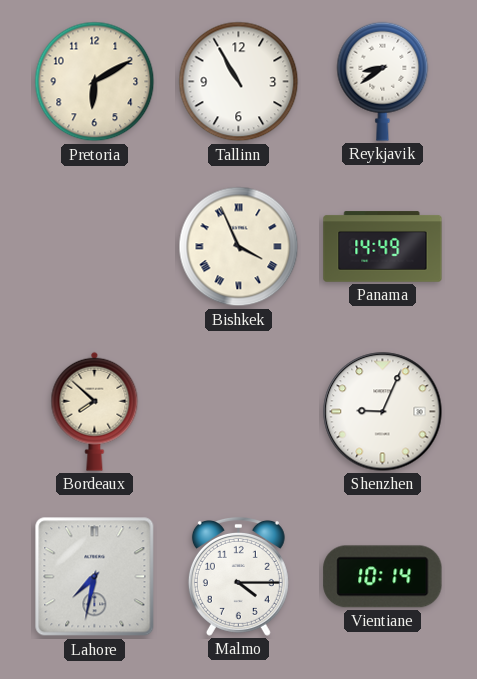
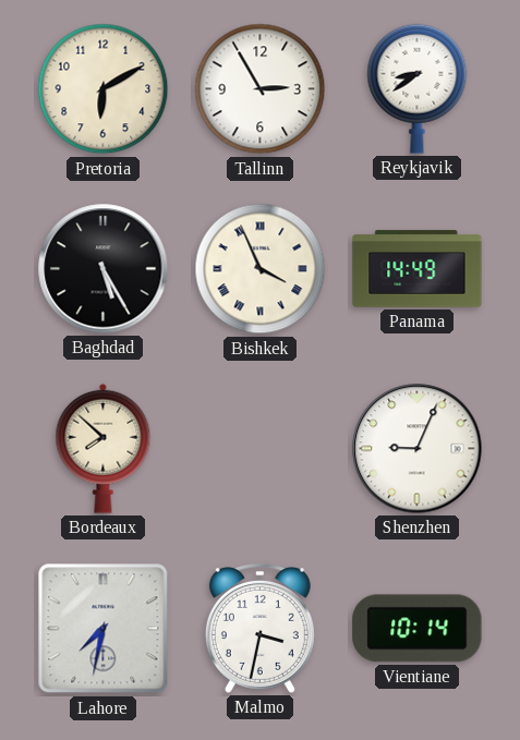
Tallinn: 10:55 -> 2:55 (261, 89)
Baghdad: none -> 5:25 (104, 269)
Malmo: 4:15 -> 3:32 (259, 628)
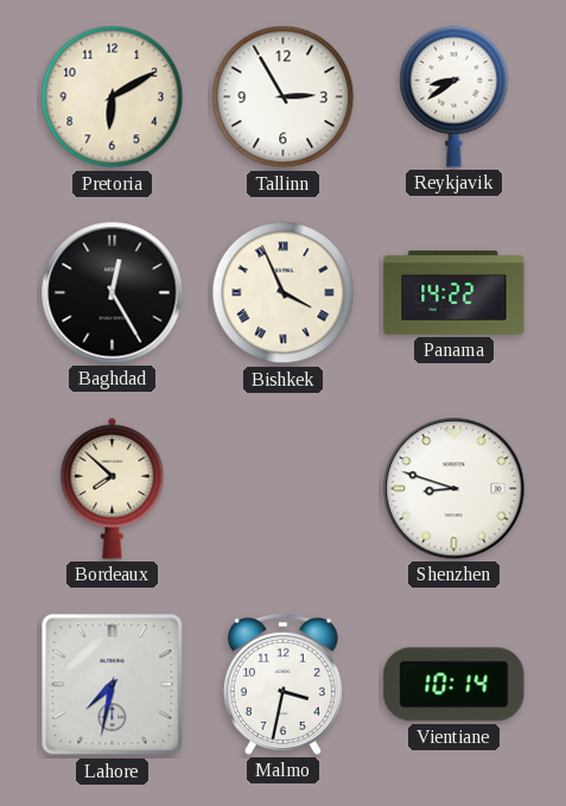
Baghdad: 5:25 -> 12:25 (113, 293)
Panama: 14:49 -> 14:22 (454, 293)
Shenzhen: 9:04 -> 8:48 (454, 489)
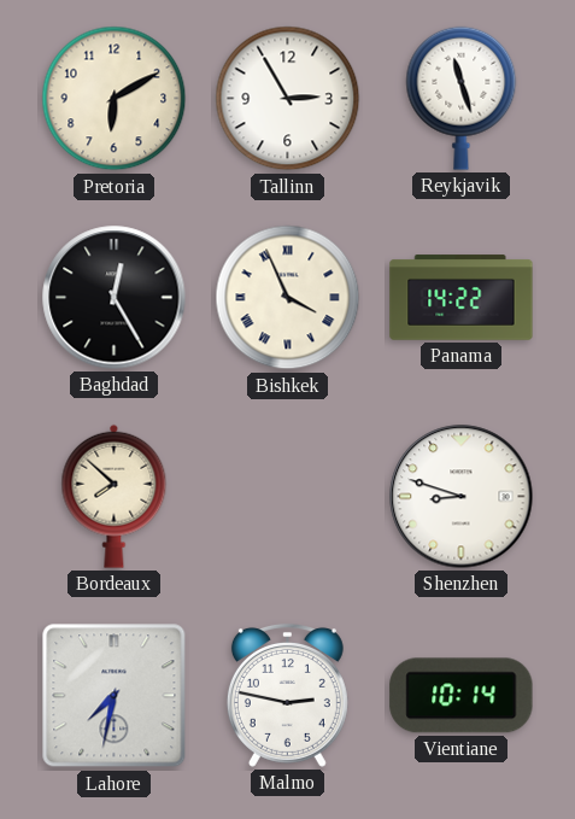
Reykjavik: 8:39 -> 11:27 (462, 98)
Malmo: 3:32 -> 2:47 (287, 695)
